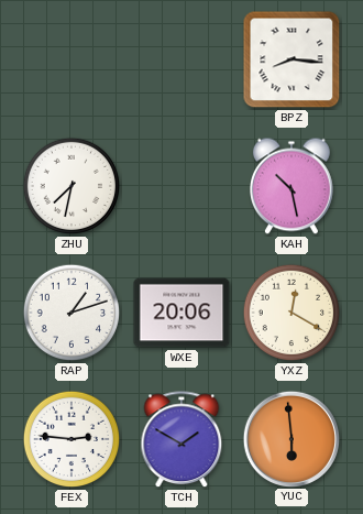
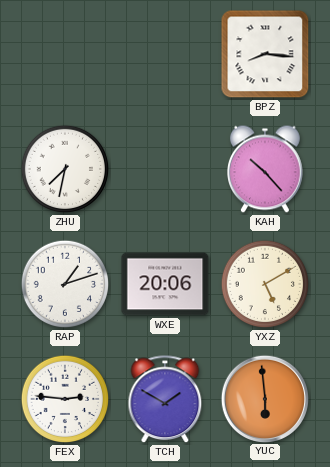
KAH: 10:28 -> 10:23 (266, 169)
YXZ: 12:20 -> 5:10 (265, 284)
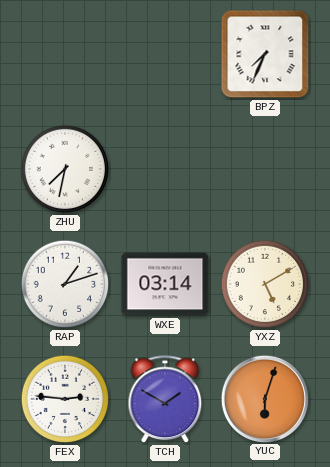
BPZ: 8:16 -> 7:34 (265, 54)
KAH: 10:23 -> none (266, 169)
WXE: 20:06 -> 03:14 (165, 284)
YUC: 5:59 -> 6:03 (264, 398)
